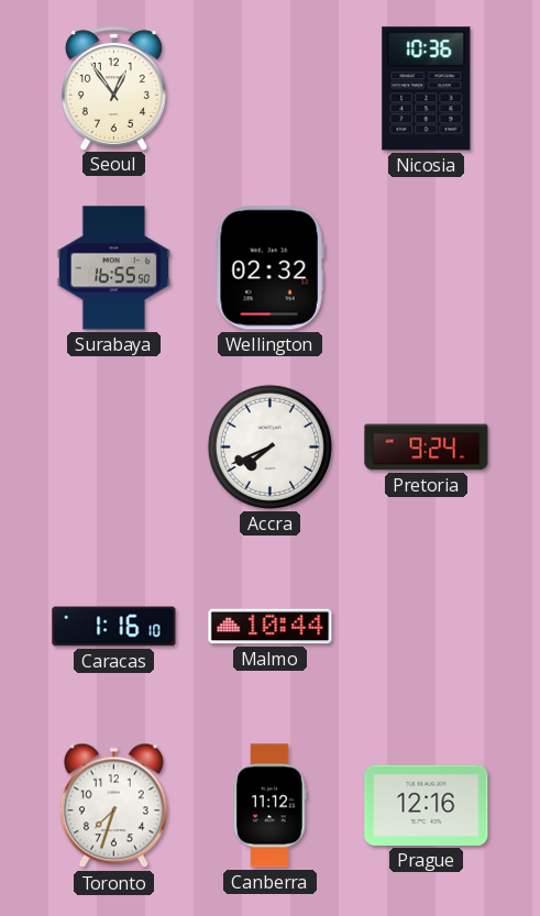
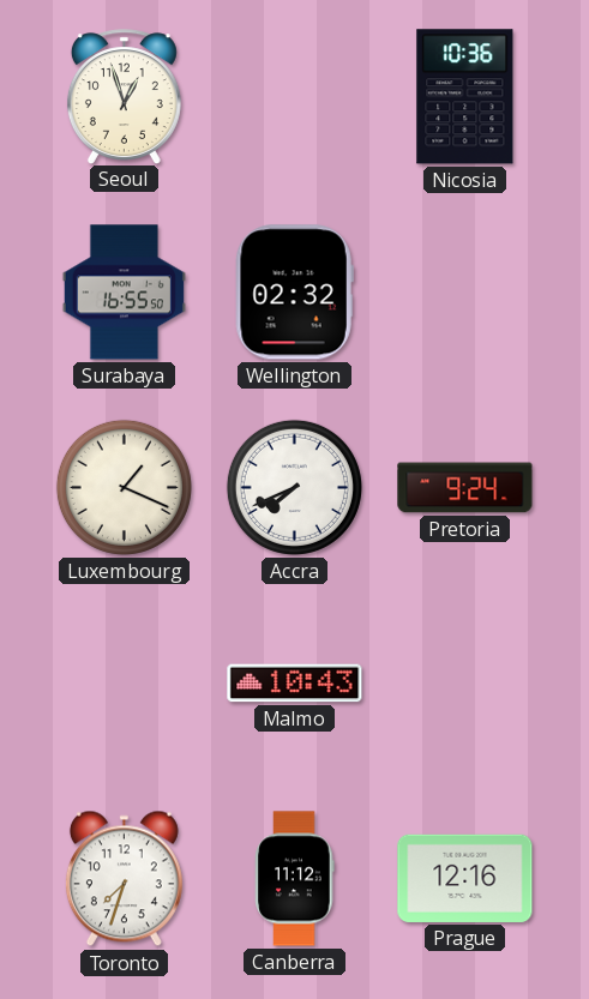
Seoul: 12:54 -> 12:57 (124, 96)
Luxembourg: none -> 1:19 (124, 487)
Caracas: 1:16 -> none (114, 627)
Malmo: 10:44 -> 10:43 (295, 684)
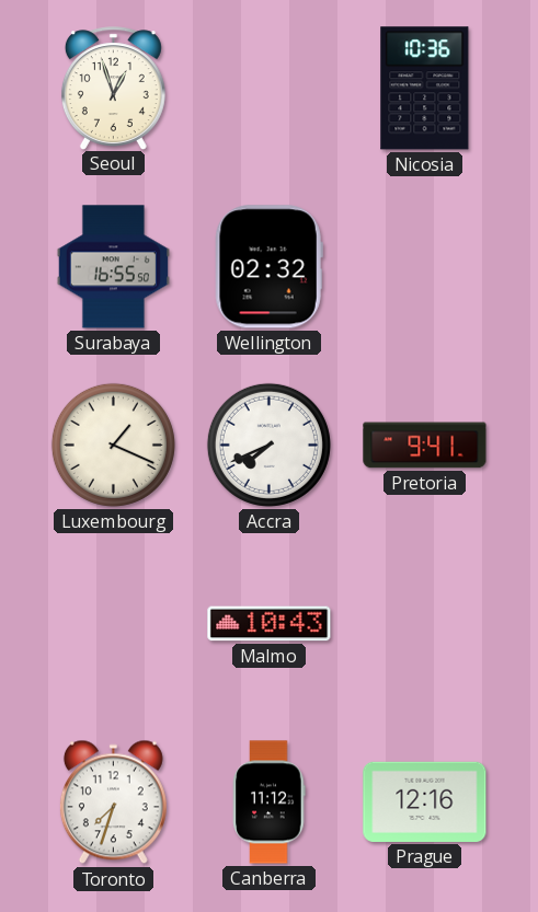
Pretoria: 9:24 -> 9:41 (425, 446)
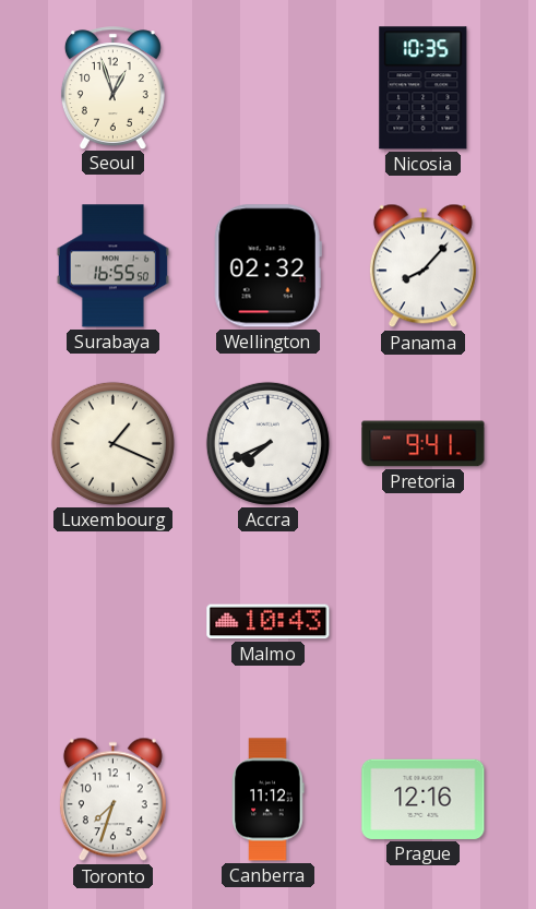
Nicosia: 10:36 -> 10:35 (424, 88)
Panama: none -> 8:07 (422, 266)
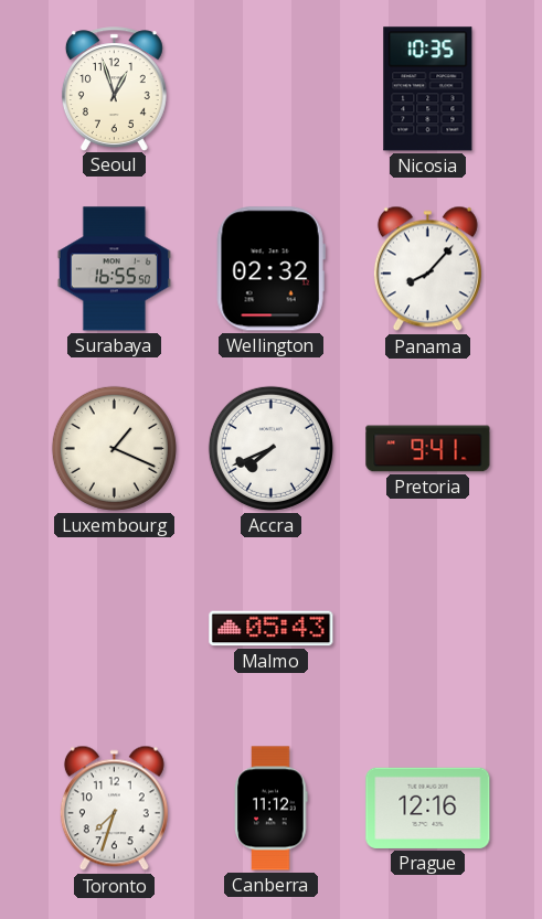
Malmo: 10:43 -> 05:43 (272, 629)
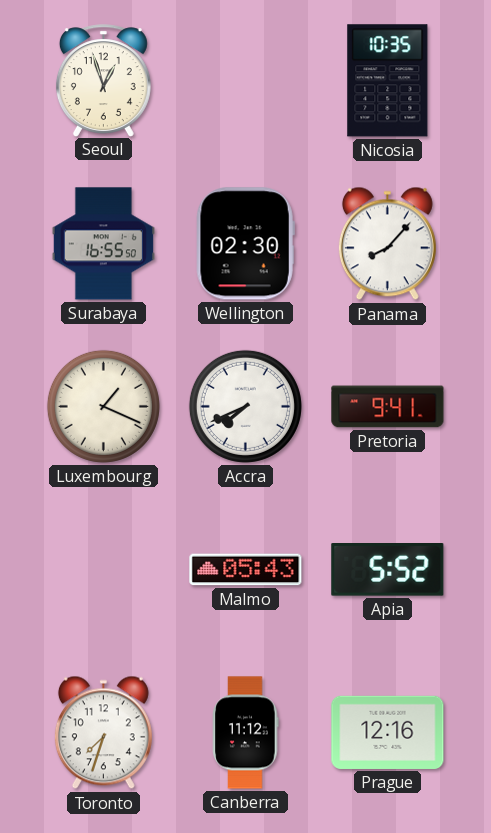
Wellington: 02:32 -> 02:30 (245, 244)
Apia: none -> 5:52 (388, 570)
